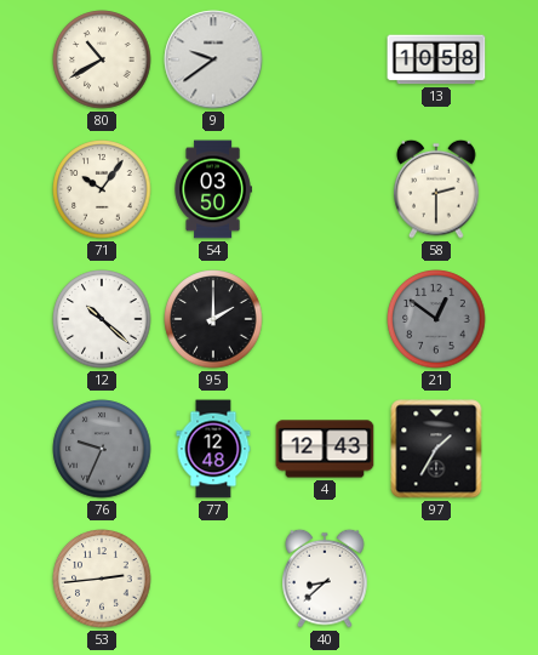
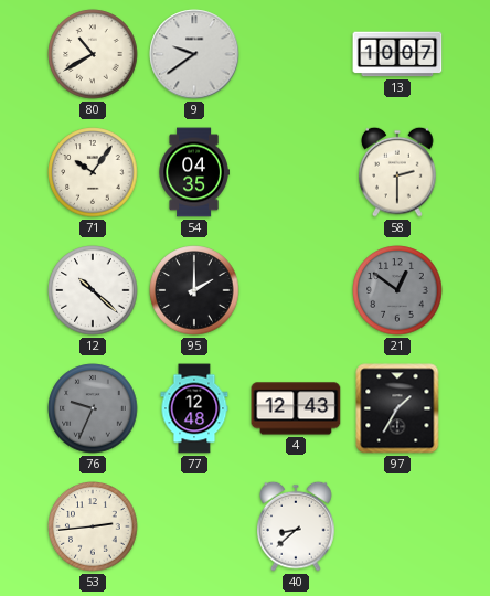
13: 10:58 -> 10:07 (397, 54)
54: 03:50 -> 04:35 (194, 172)
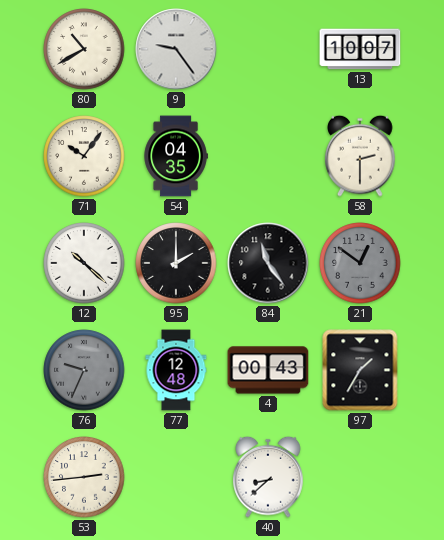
9: 9:39 -> 9:24 (176, 49)
84: none -> 11:24 (268, 263)
4: 12:43 -> 00:43 (268, 370)
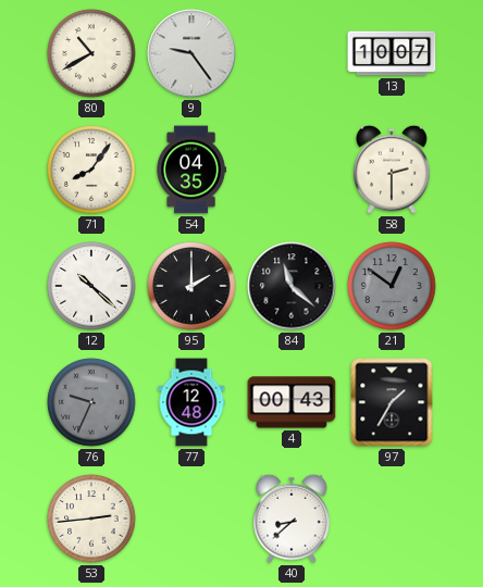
71: 10:06 -> 8:06 (91, 170)
84: 11:24 -> 11:22 (292, 286)
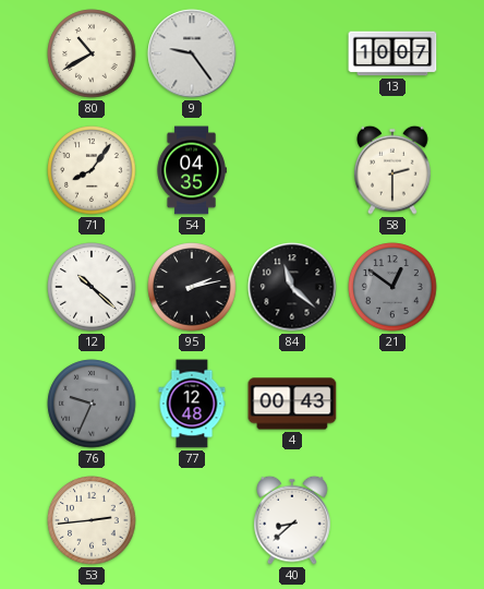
95: 2:00 -> 2:13 (192, 287)
97: 1:35 -> none (392, 402)
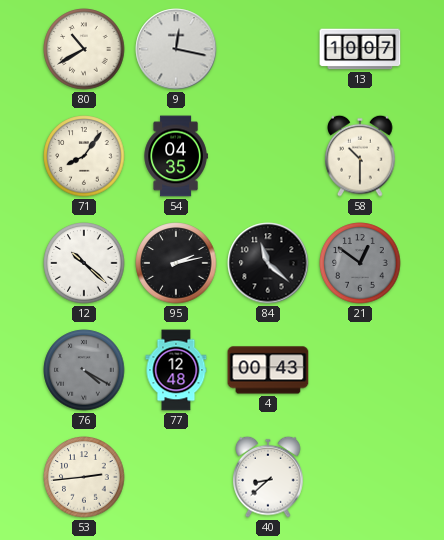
9: 9:24 -> 12:17 (176, 49)
58: 2:30 -> 10:30 (360, 156)
76: 9:34 -> 4:20 (84, 370)
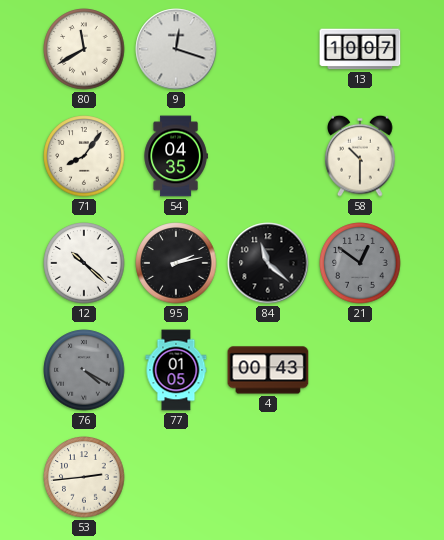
80: 10:40 -> 11:40 (84, 49)
9: 12:17 -> 12:18 (176, 49)
77: 12:48 -> 01:05 (176, 370)
40: 8:38 -> none (268, 477)
